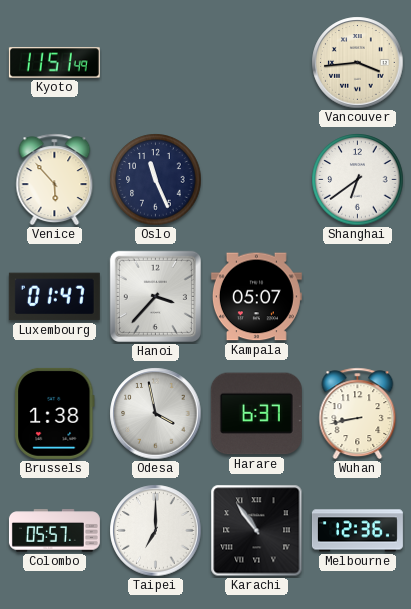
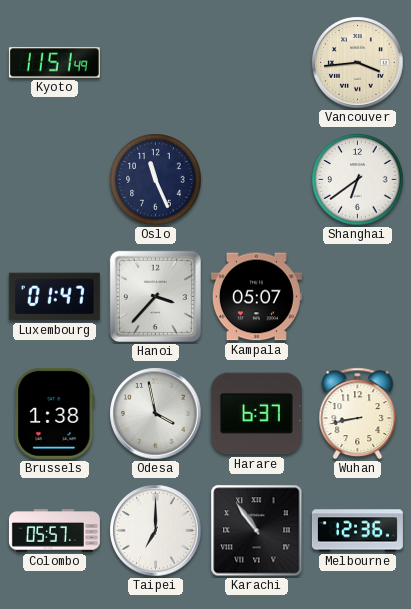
Venice: 5:53 -> none (55, 180)
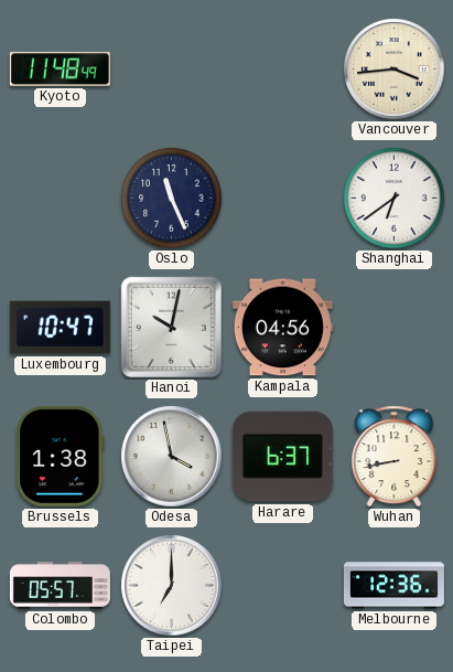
Kyoto: 11:51 -> 11:48 (60, 70)
Luxembourg: 01:47 -> 10:47 (60, 328)
Hanoi: 3:37 -> 10:02 (171, 327)
Kampala: 05:07 -> 04:56 (282, 328)
Karachi: 10:54 -> none (257, 531)
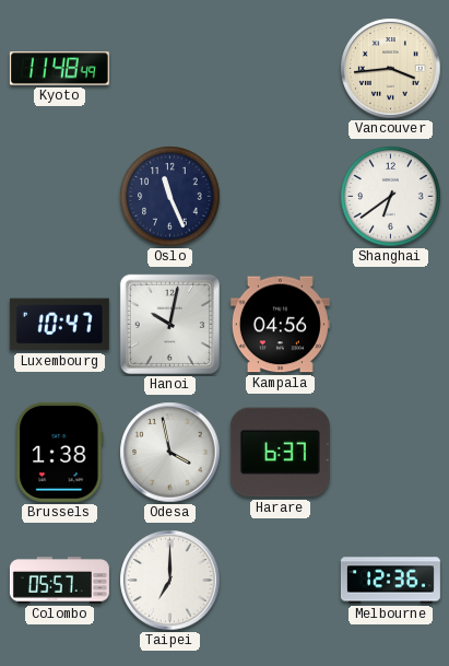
Wuhan: 8:43 -> none (395, 457)
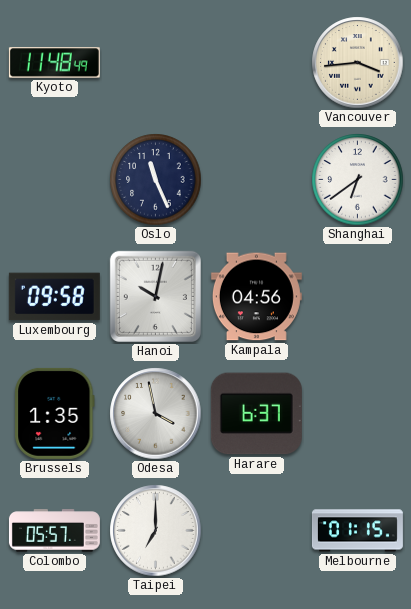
Luxembourg: 10:47 -> 09:58 (54, 297)
Brussels: 1:38 -> 1:35 (55, 413)
Melbourne: 12:36 -> 01:15 (357, 531)
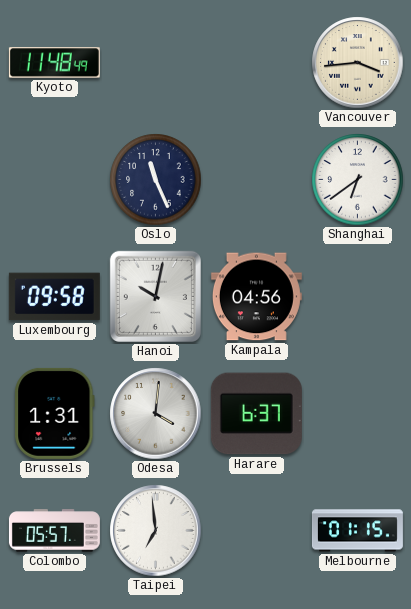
Brussels: 1:35 -> 1:31 (55, 413)
Odesa: 3:58 -> 4:01 (156, 414)
Taipei: 7:00 -> 6:59 (156, 531)
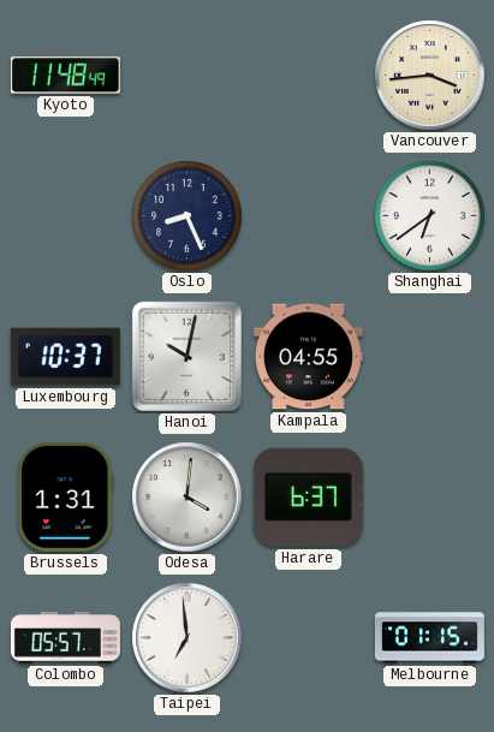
Oslo: 11:26 -> 8:26 (188, 216)
Luxembourg: 09:58 -> 10:37 (65, 357)
Kampala: 04:56 -> 04:55 (308, 357)
